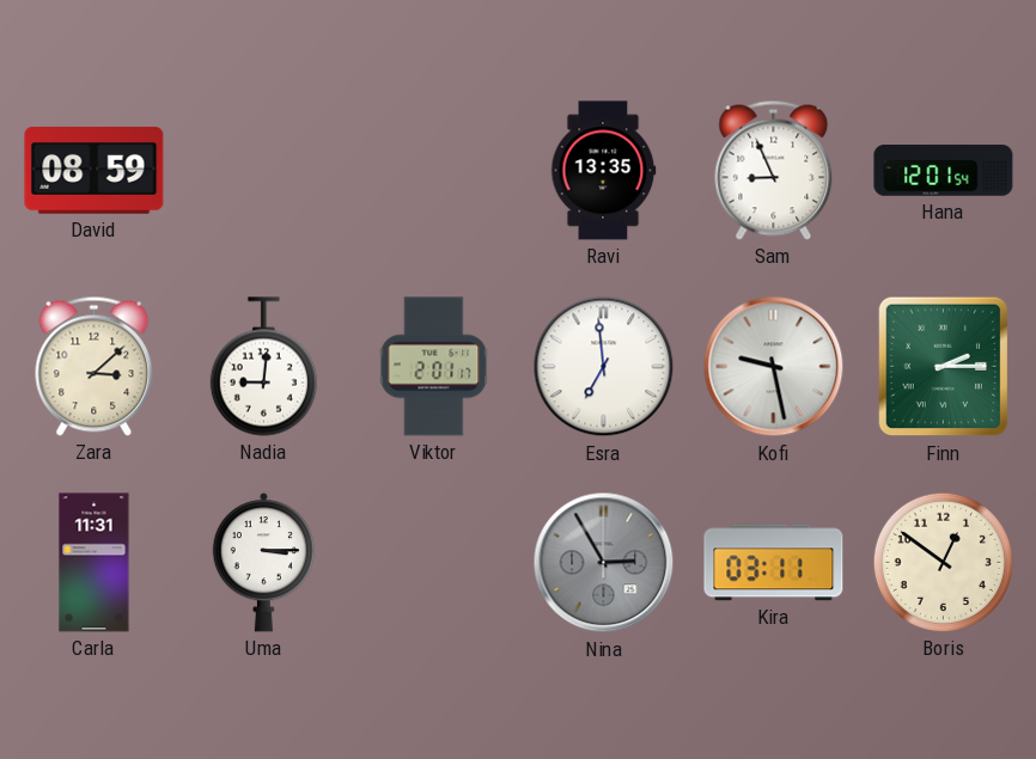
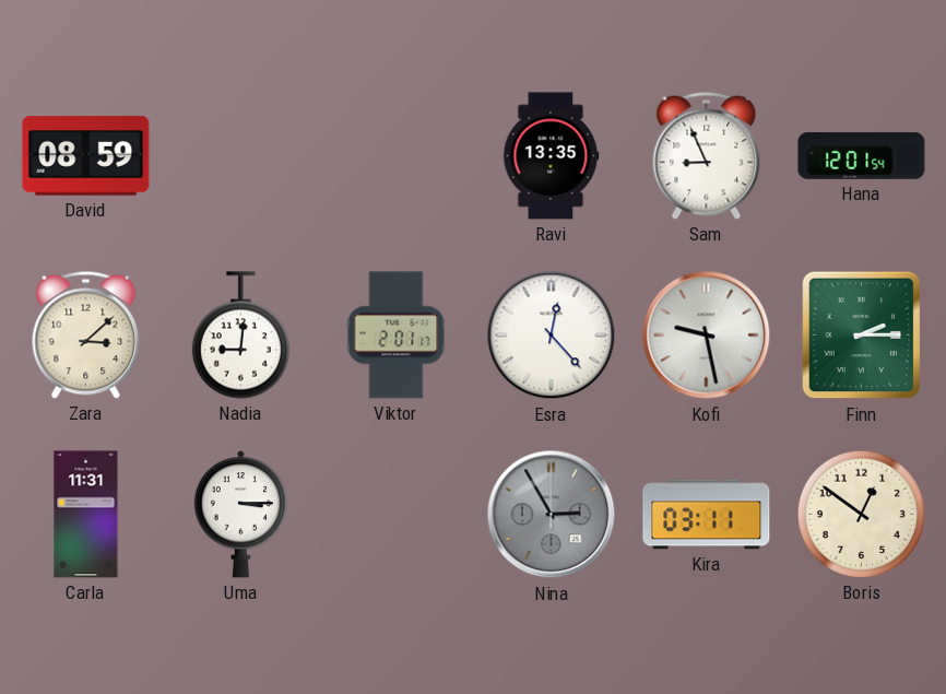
Esra: 6:59 -> 12:23 (552, 336)
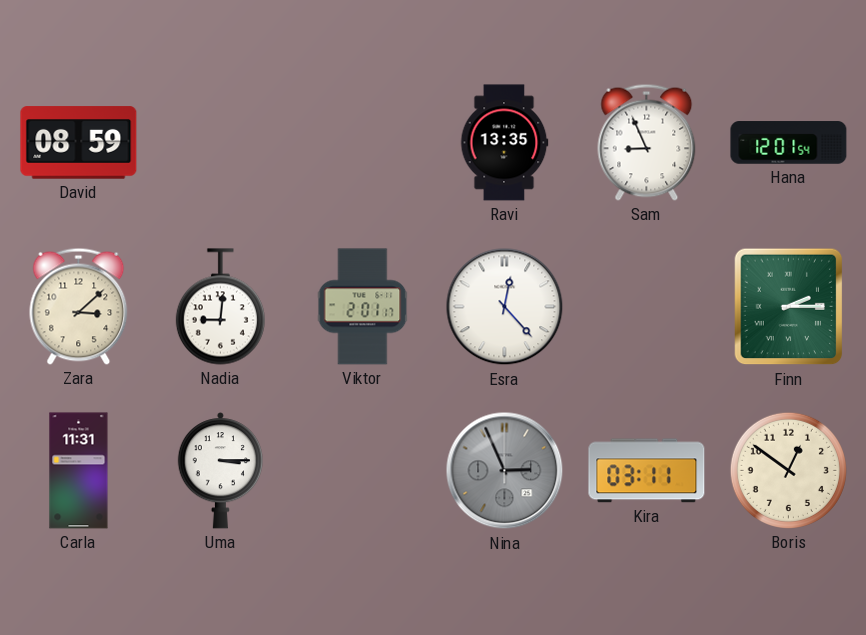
Kofi: 9:28 -> none (707, 336)
Nina: 2:55 -> 2:56 (505, 471)
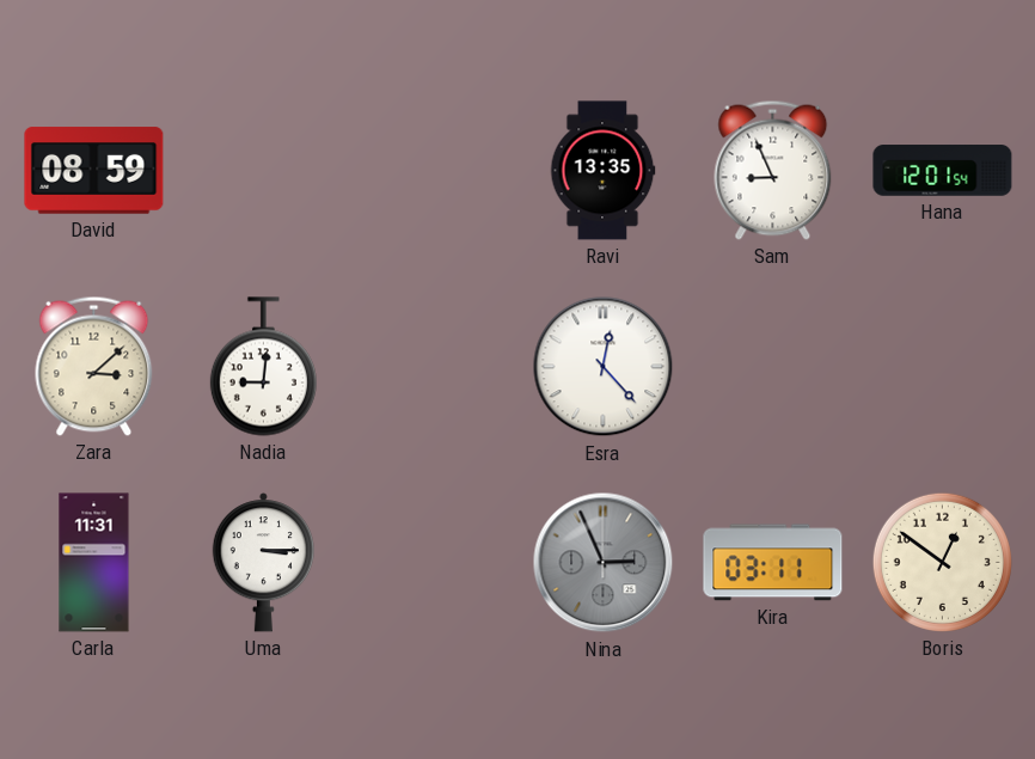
Viktor: 2:01 -> none (363, 307)
Finn: 2:15 -> none (789, 307)
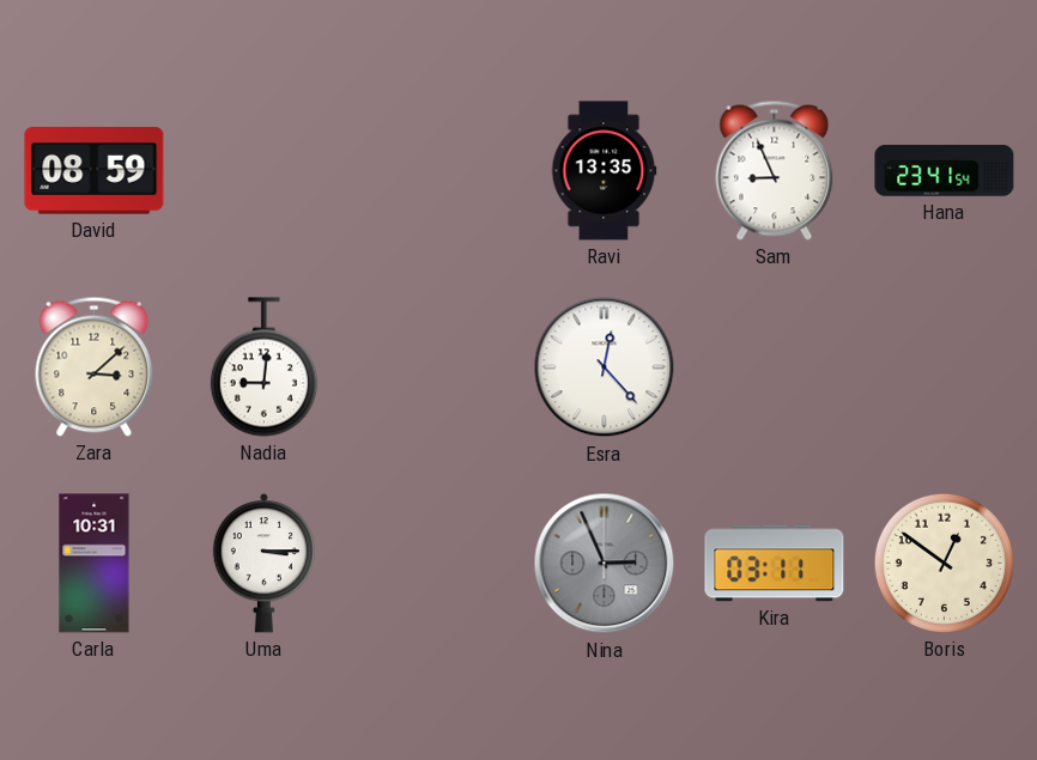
Hana: 12:01 -> 23:41 (945, 171)
Carla: 11:31 -> 10:31 (95, 564)
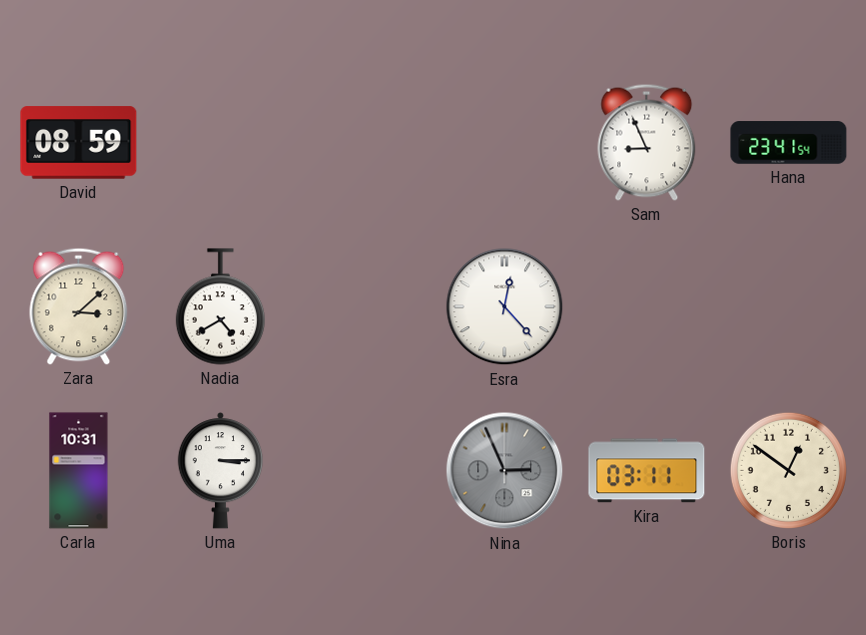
Ravi: 13:35 -> none (604, 171)
Nadia: 9:01 -> 4:40 (220, 307)
